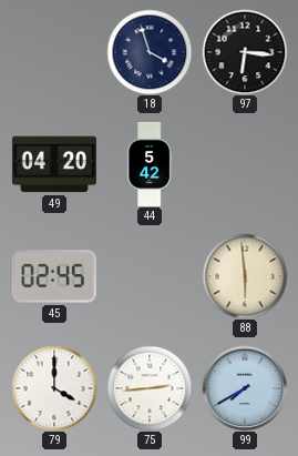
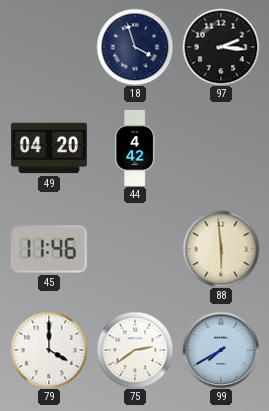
97: 6:16 -> 2:16 (221, 47)
44: 5:42 -> 4:42 (135, 148)
45: 02:45 -> 11:46 (49, 249)
75: 2:44 -> 2:39 (135, 350)
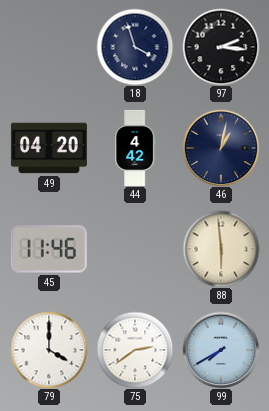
46: none -> 1:02 (221, 148)
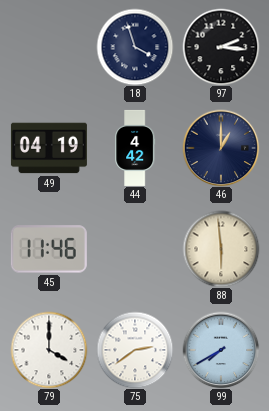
49: 04:20 -> 04:19 (49, 148)
46: 1:02 -> 1:00 (221, 148)
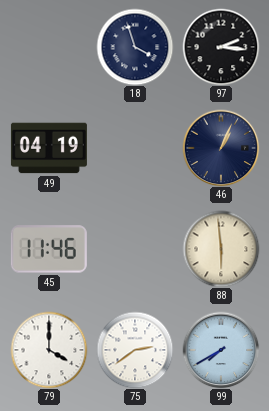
44: 4:42 -> none (135, 148)
46: 1:00 -> 1:04 (221, 148)
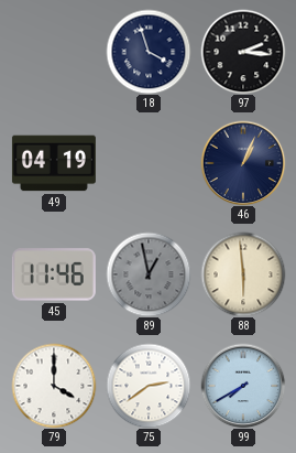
89: none -> 12:58 (149, 274)
